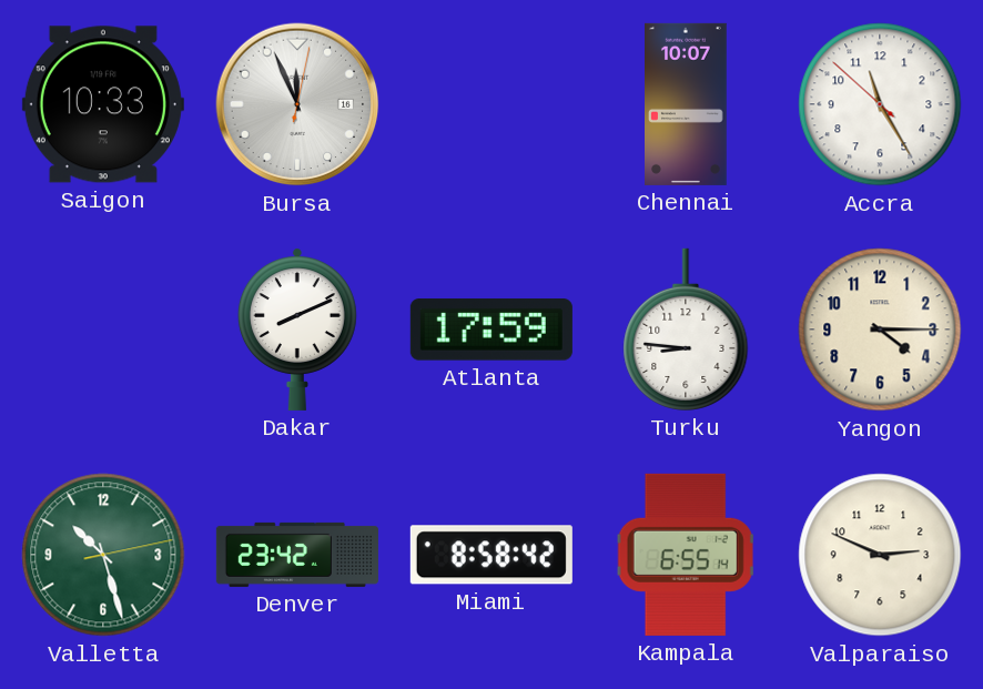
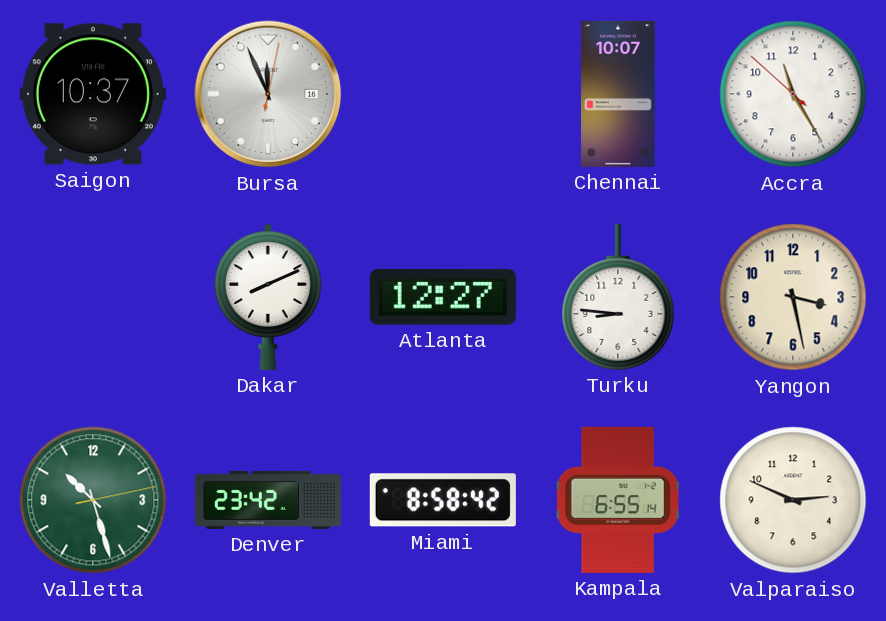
Saigon: 10:33 -> 10:37 (93, 94)
Atlanta: 17:59 -> 12:27 (443, 297)
Yangon: 4:15 -> 3:28 (793, 297)
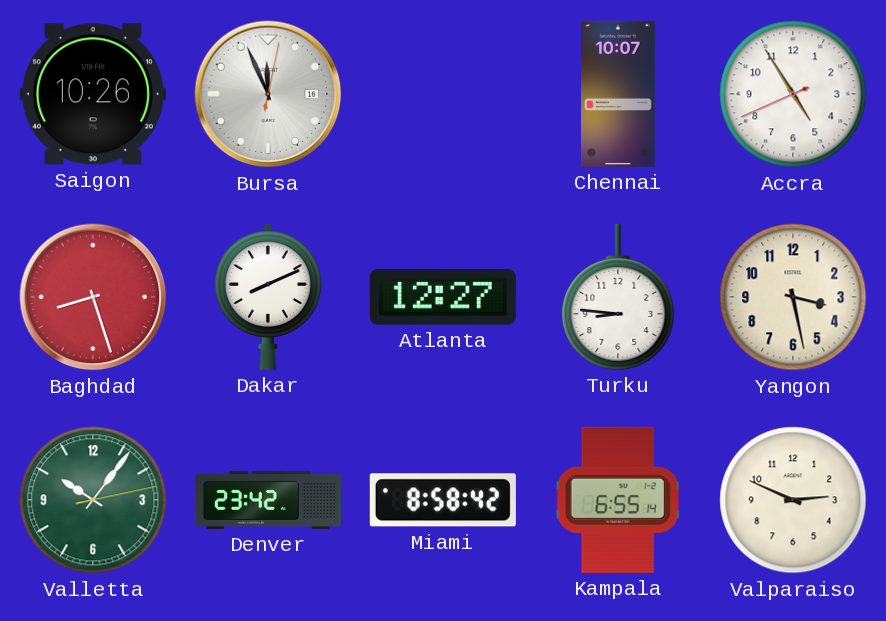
Saigon: 10:37 -> 10:26 (93, 94)
Accra: 11:24 -> 4:54 (793, 94)
Baghdad: none -> 8:27 (93, 297)
Valletta: 10:27 -> 10:06 (93, 500)
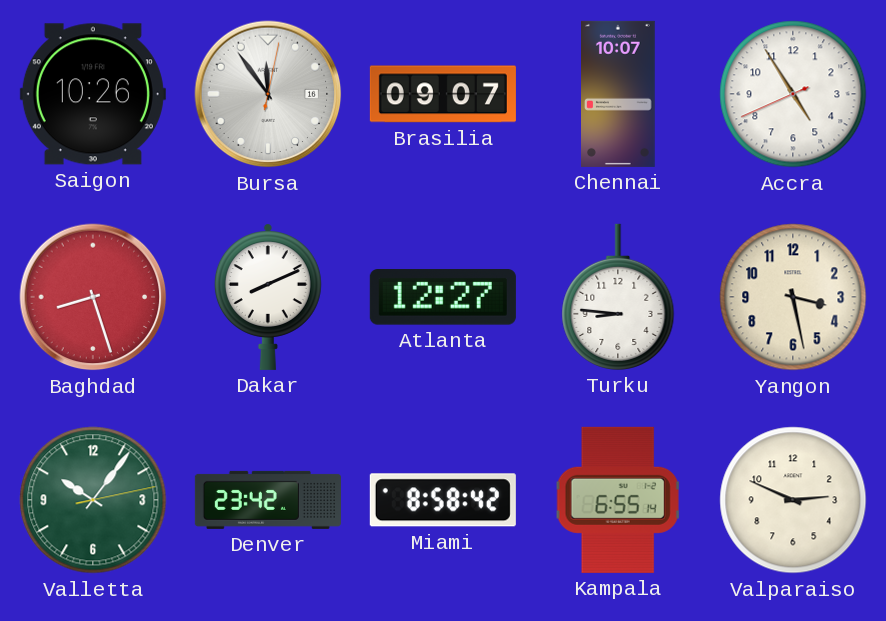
Bursa: 11:56 -> 11:54 (268, 94)
Brasilia: none -> 09:07 (443, 94)
